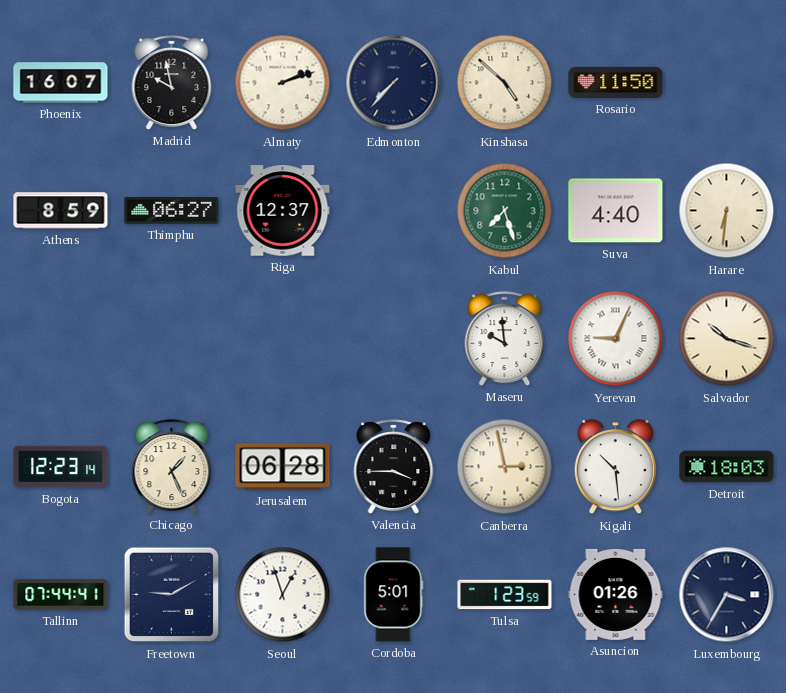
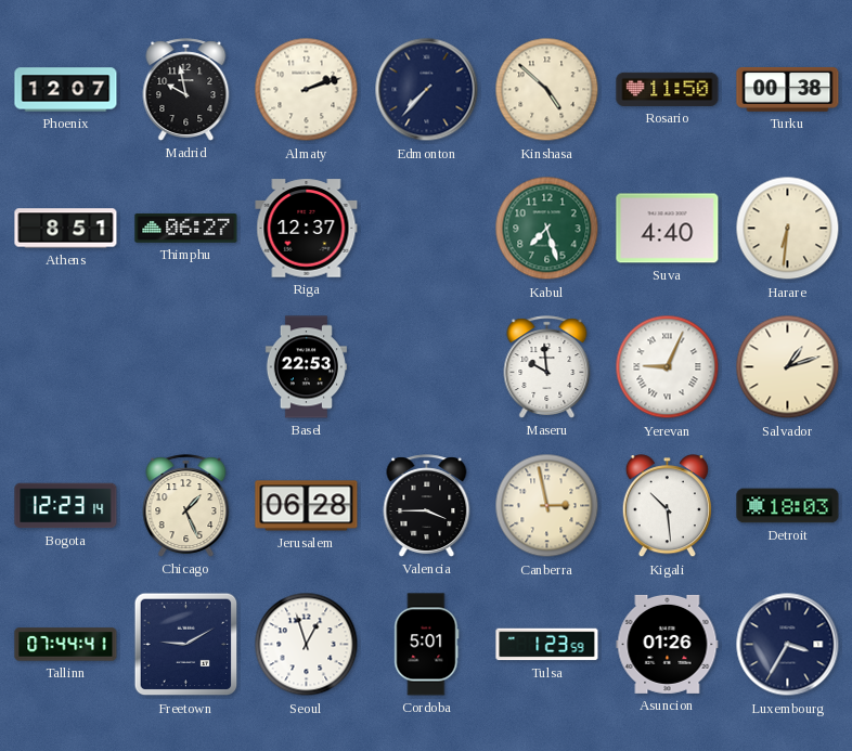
Phoenix: 16:07 -> 12:07 (66, 90)
Turku: none -> 00:38 (788, 90)
Athens: 8:59 -> 8:51 (66, 229)
Basel: none -> 22:53 (306, 367)
Salvador: 10:18 -> 1:12 (788, 367)
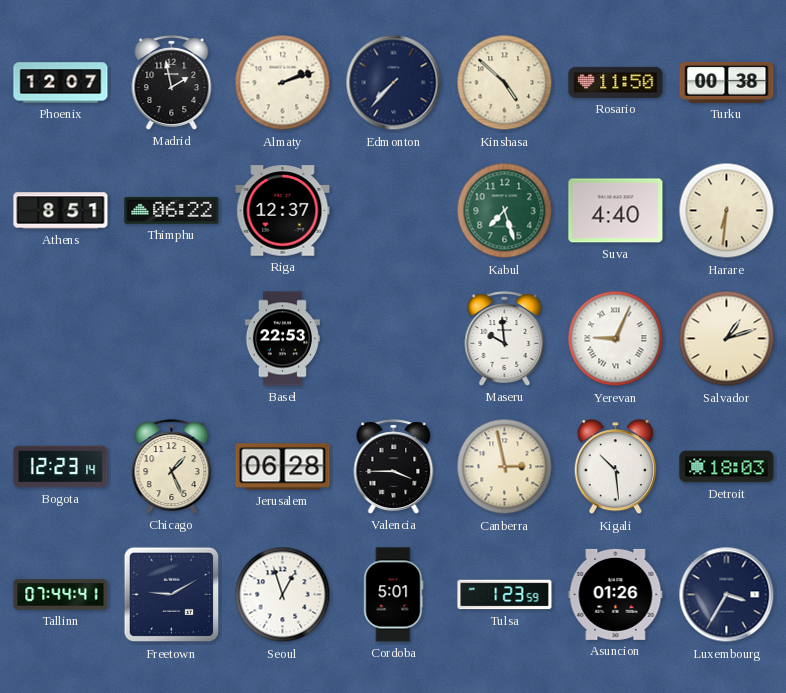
Madrid: 9:58 -> 1:58 (172, 83)
Thimphu: 06:27 -> 06:22 (172, 210)
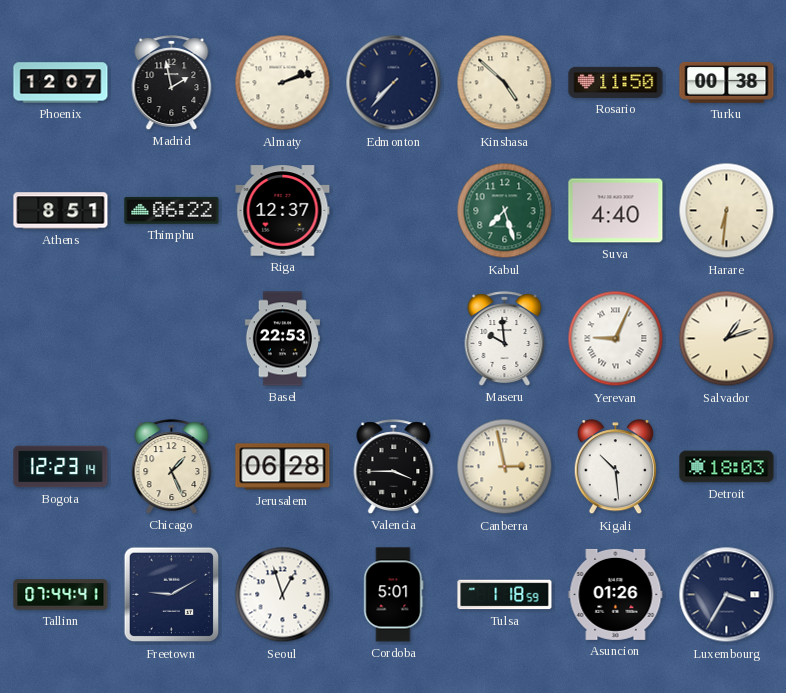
Tulsa: 1:23 -> 1:18 (505, 595)
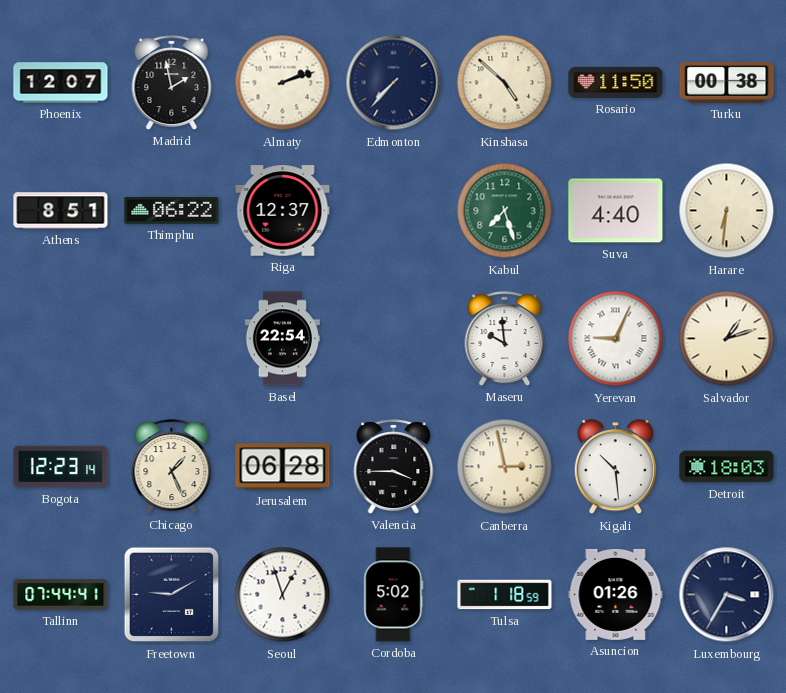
Basel: 22:53 -> 22:54 (282, 339)
Cordoba: 5:01 -> 5:02 (394, 595)
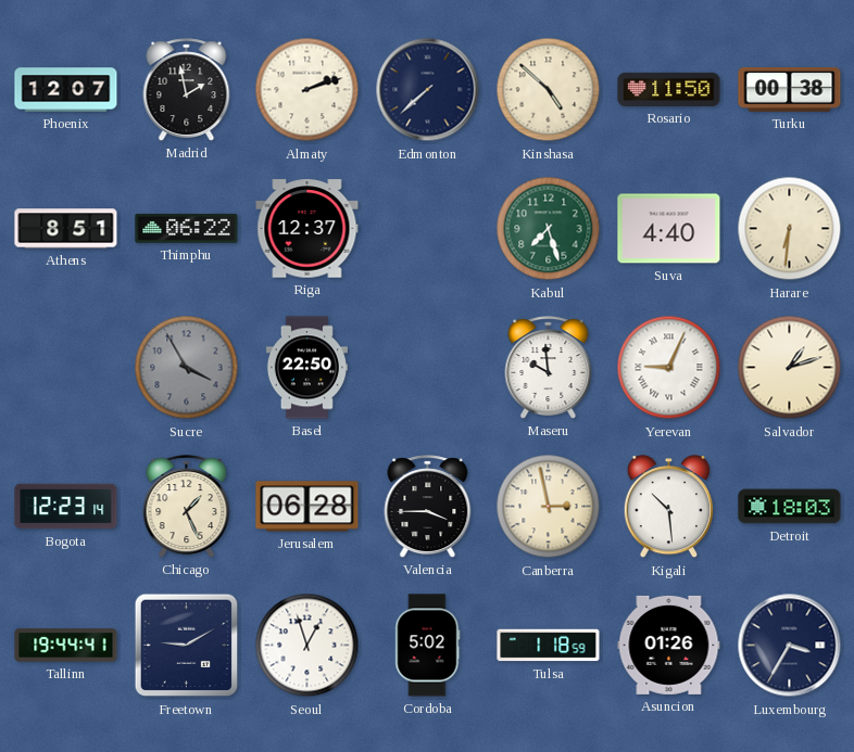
Edmonton: 7:37 -> 7:38 (428, 90)
Sucre: none -> 3:55 (187, 368)
Basel: 22:54 -> 22:50 (306, 368)
Tallinn: 07:44 -> 19:44 (66, 646)
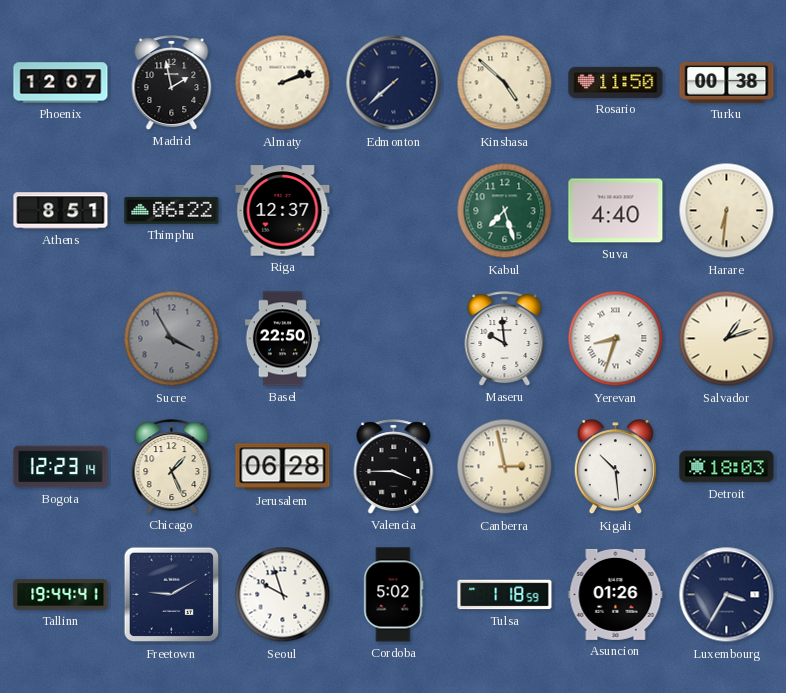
Yerevan: 9:04 -> 8:33 (616, 339)
Seoul: 12:57 -> 9:57 (283, 595)
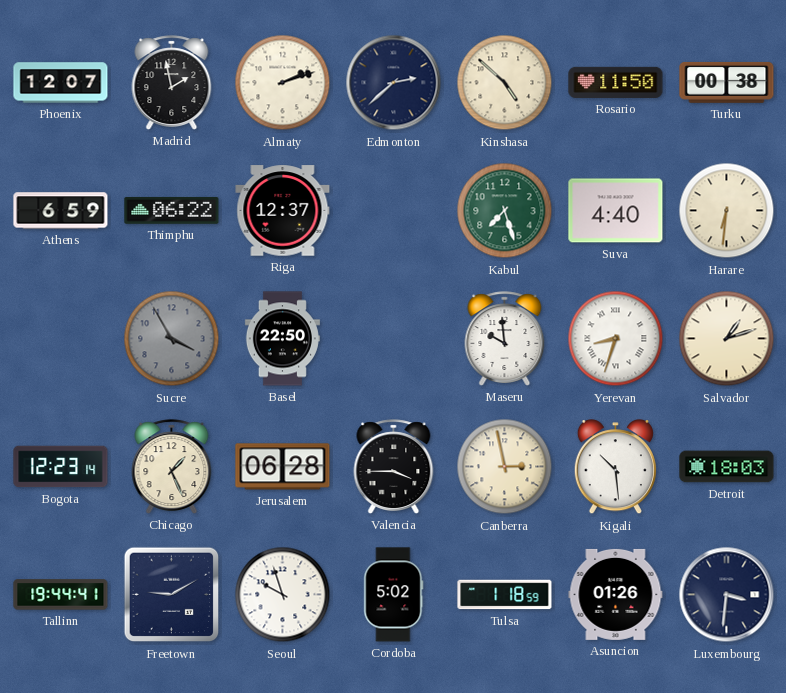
Edmonton: 7:38 -> 2:38 (394, 83)
Athens: 8:51 -> 6:59 (61, 211)
Luxembourg: 3:35 -> 3:31 (727, 595)
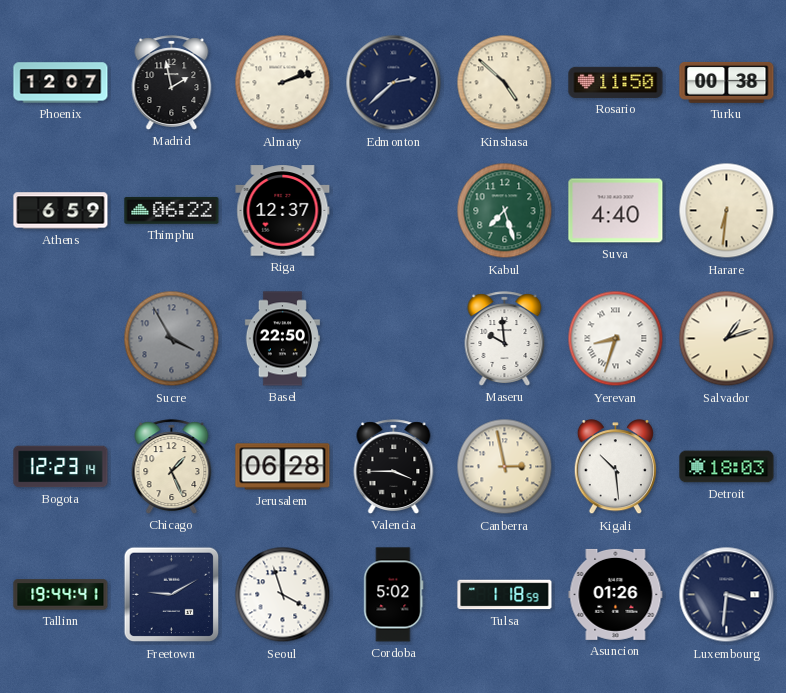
Seoul: 9:57 -> 3:57 (283, 595)
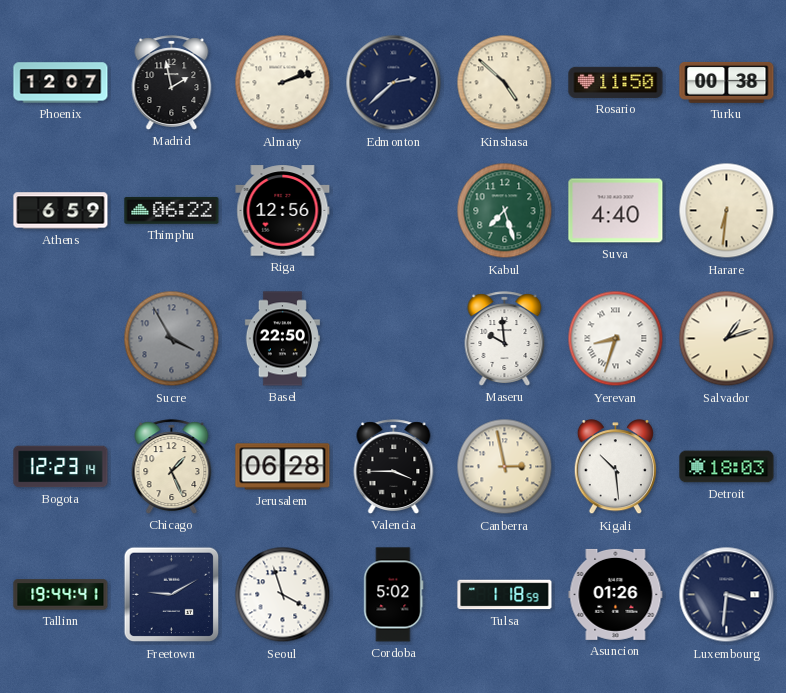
Riga: 12:37 -> 12:56 (283, 211)
